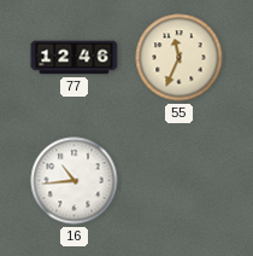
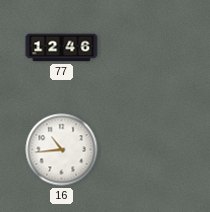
55: 11:34 -> none (180, 58)
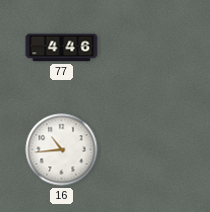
77: 12:46 -> 4:46 (62, 48)
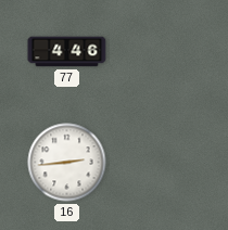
16: 10:44 -> 2:44 (67, 163)
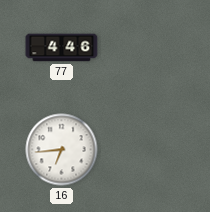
16: 2:44 -> 6:44 (62, 150)
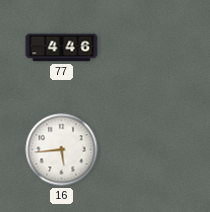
16: 6:44 -> 5:44 (62, 150)
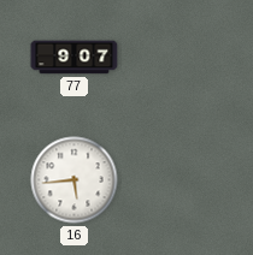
77: 4:46 -> 9:07 (75, 58)
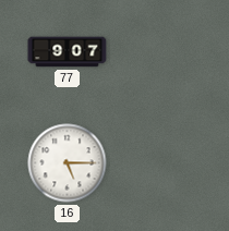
16: 5:44 -> 5:15 (68, 163)
